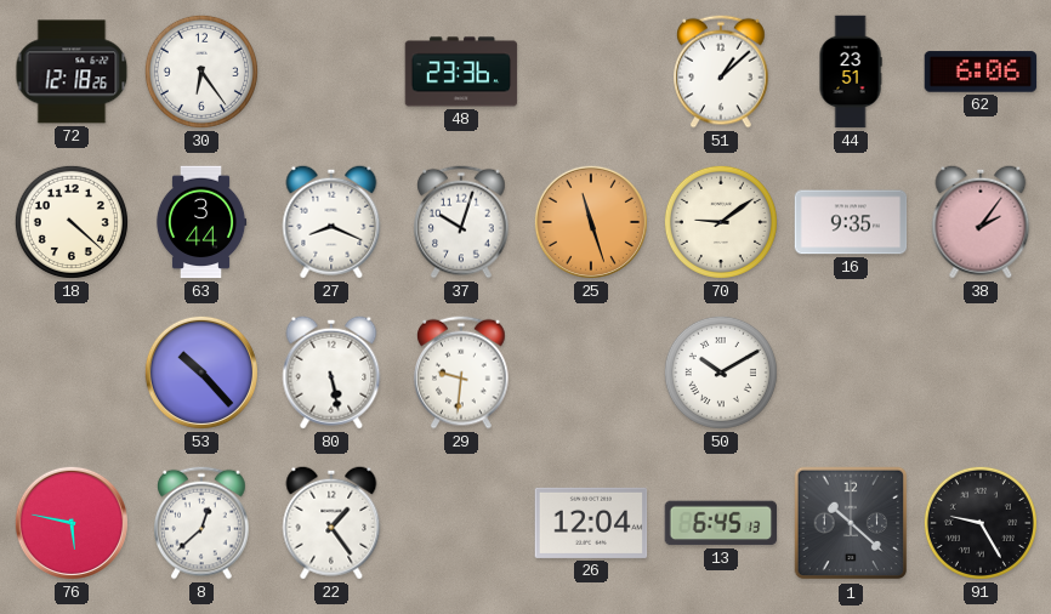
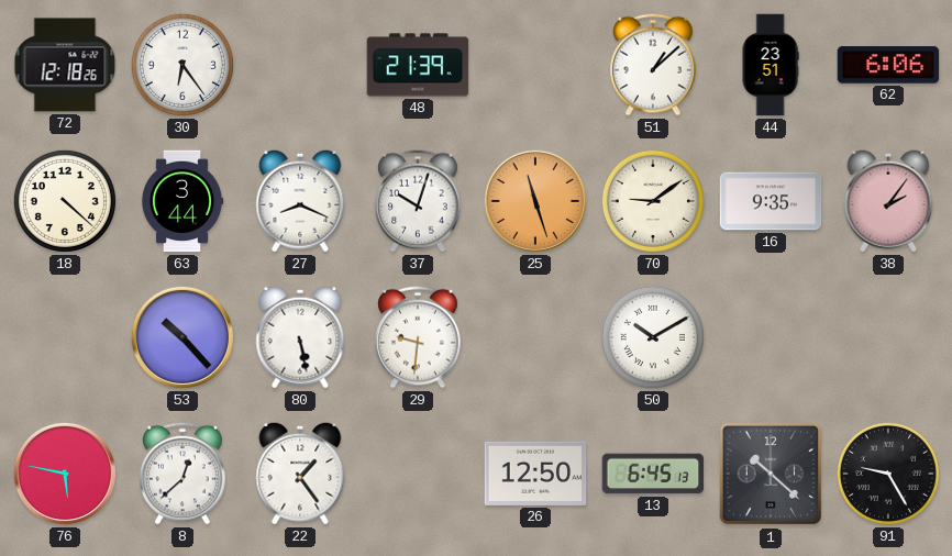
48: 23:36 -> 21:39 (418, 65)
26: 12:04 -> 12:50 (535, 474)
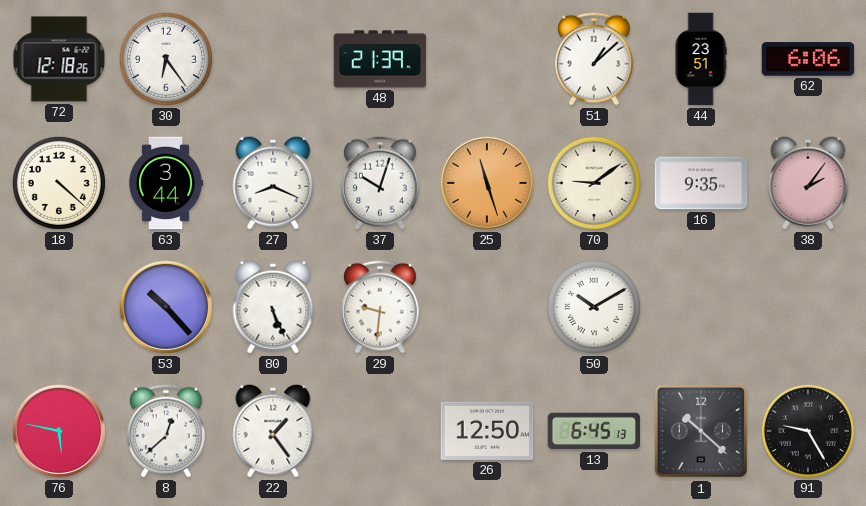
80: 5:28 -> 5:26 (273, 307)
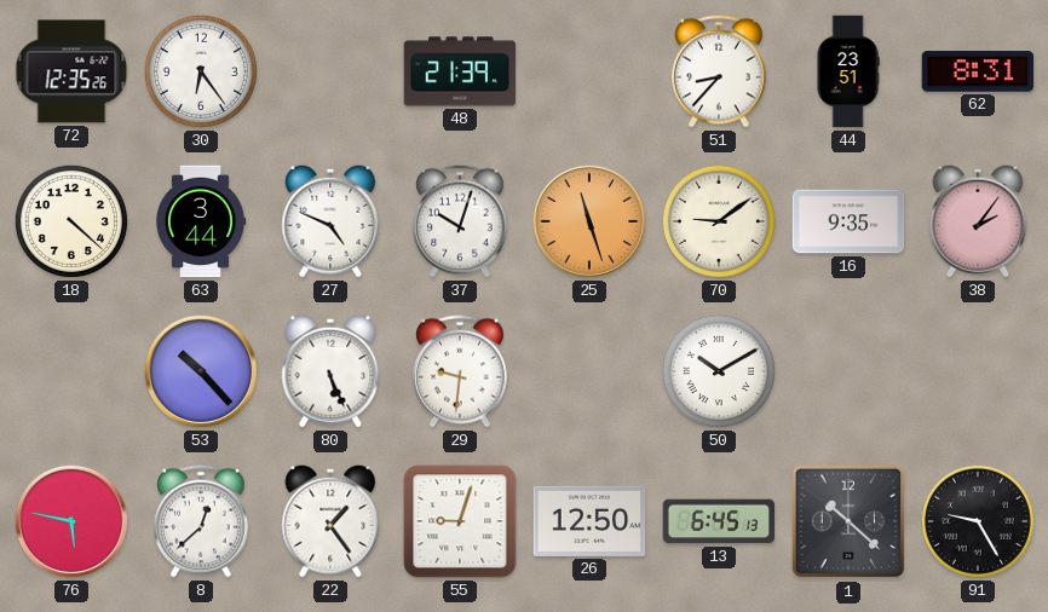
72: 12:18 -> 12:35 (71, 71)
51: 1:08 -> 8:37 (719, 71)
62: 6:06 -> 8:31 (978, 71)
27: 8:19 -> 4:49 (330, 221)
55: none -> 9:03 (460, 521)
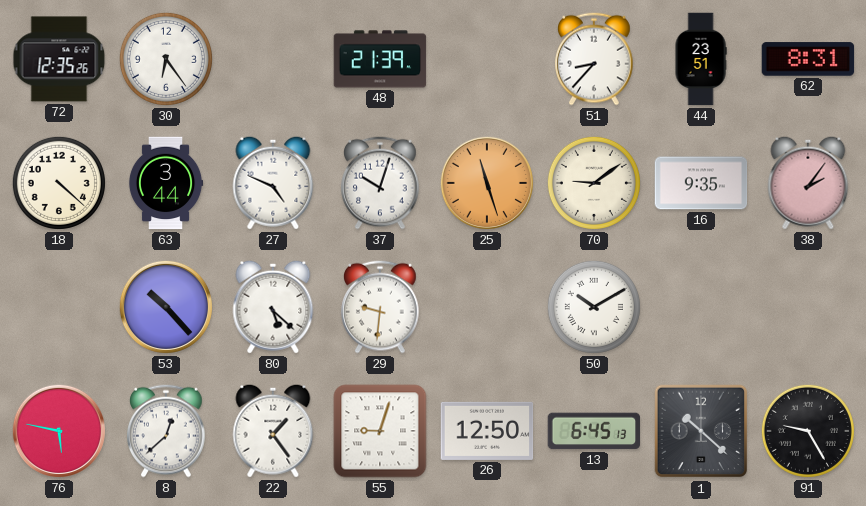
80: 5:26 -> 5:22 (273, 307)
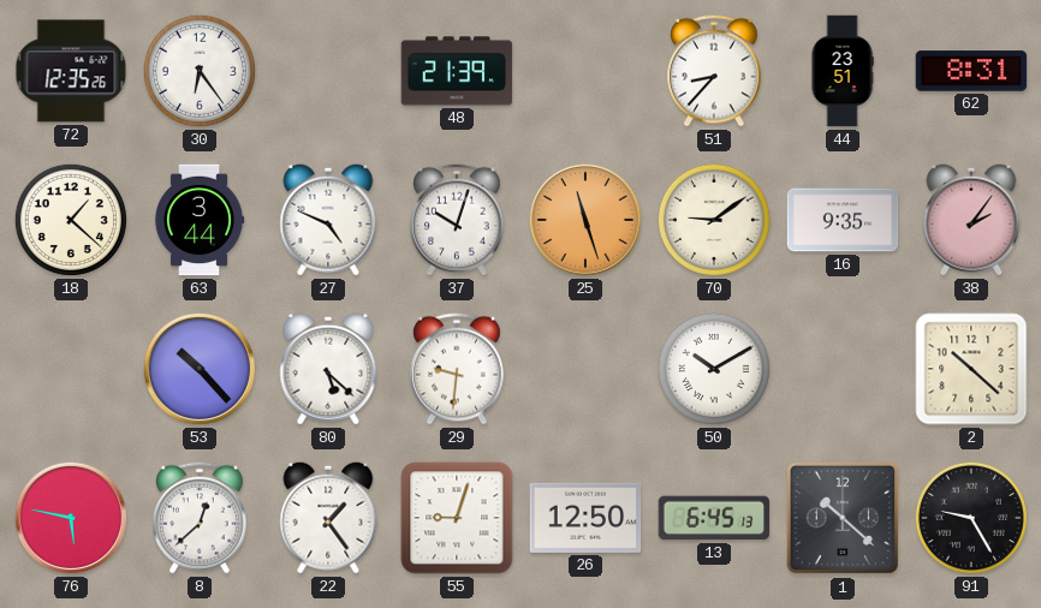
18: 4:22 -> 1:22 (71, 220)
2: none -> 10:22 (971, 369)
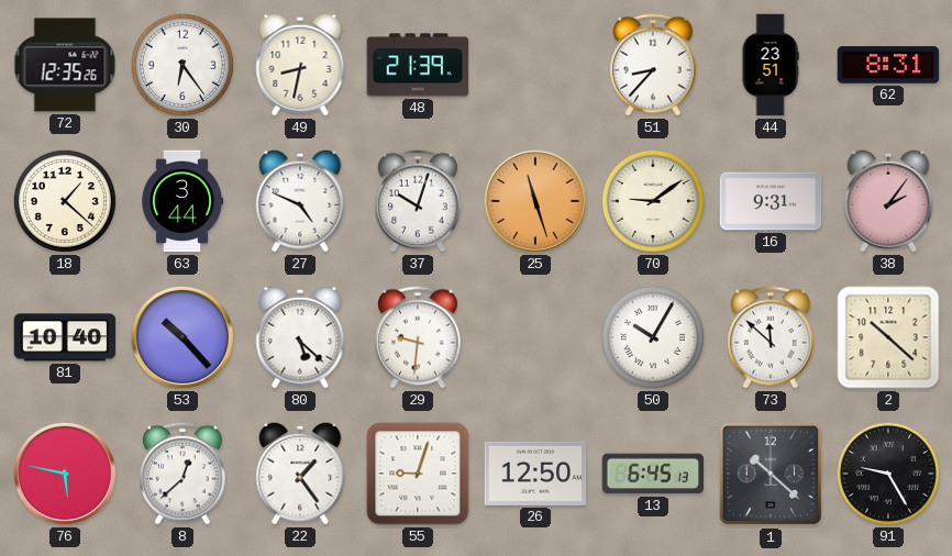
49: none -> 8:32 (300, 65)
16: 9:35 -> 9:31 (771, 201)
81: none -> 10:40 (65, 337)
50: 10:10 -> 10:05 (653, 337)
73: none -> 11:52 (771, 337)
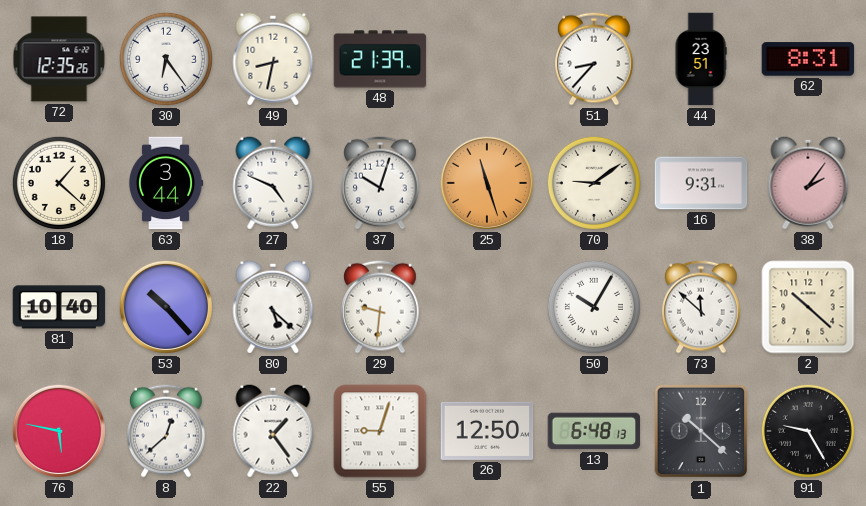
13: 6:45 -> 6:48 (594, 431)
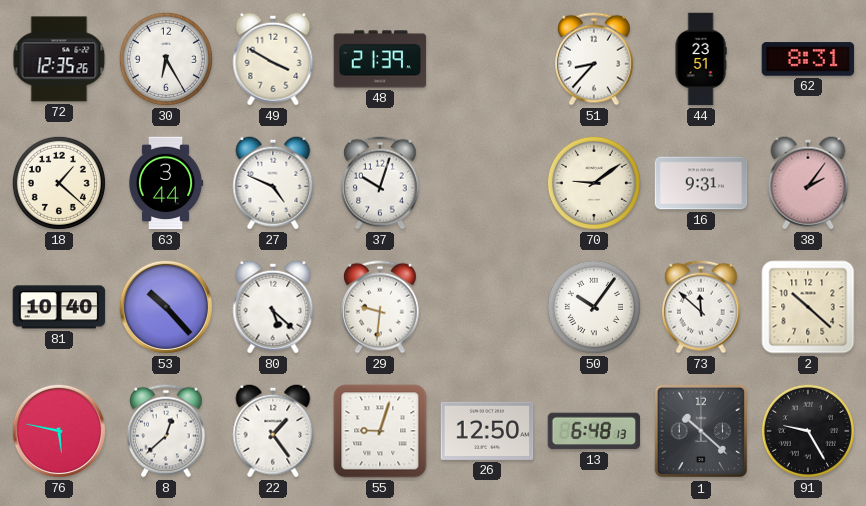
30: 6:24 -> 6:25 (166, 59)
49: 8:32 -> 3:50 (273, 59)
25: 11:27 -> none (487, 183)
50: 10:05 -> 10:06 (594, 307)
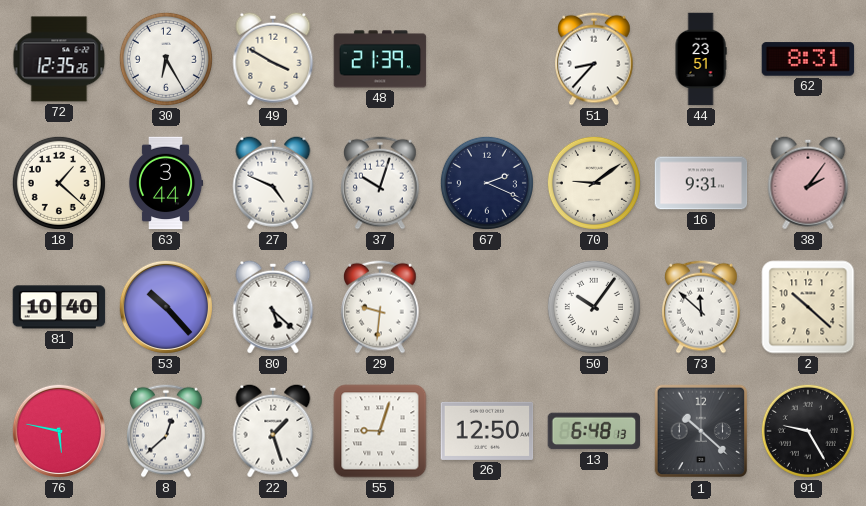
67: none -> 2:19 (487, 183)
22: 1:24 -> 1:27 (273, 431)
